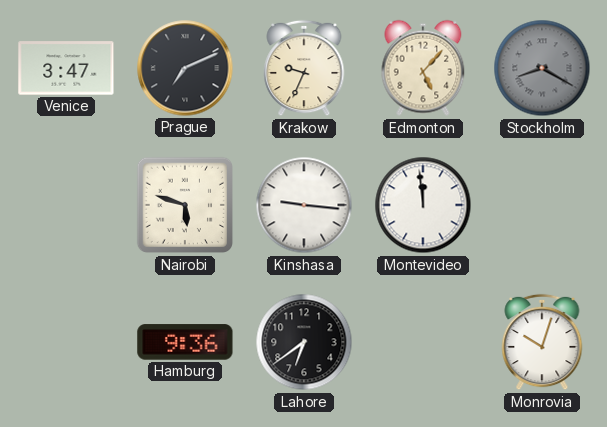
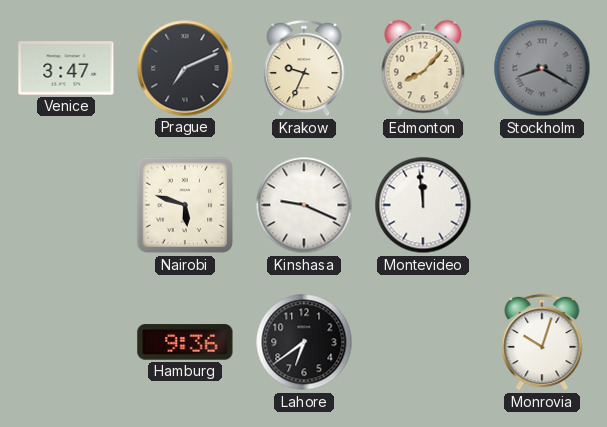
Edmonton: 5:07 -> 8:07 (423, 68)
Kinshasa: 9:16 -> 9:19 (304, 205)
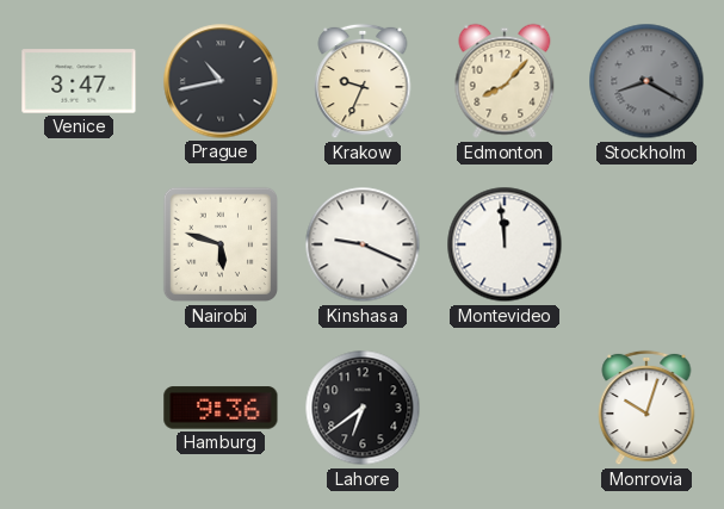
Prague: 7:11 -> 10:43 (221, 81)
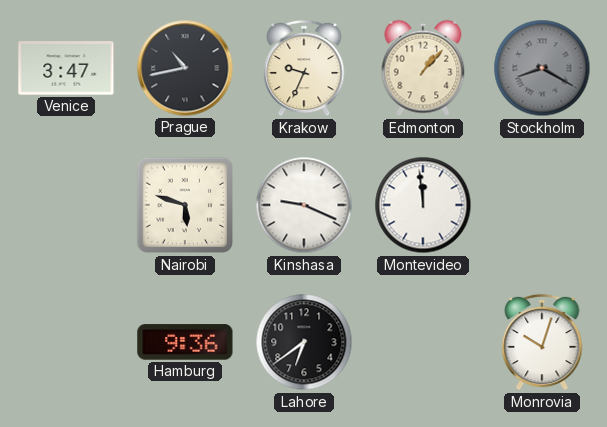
Edmonton: 8:07 -> 1:07 (423, 68)
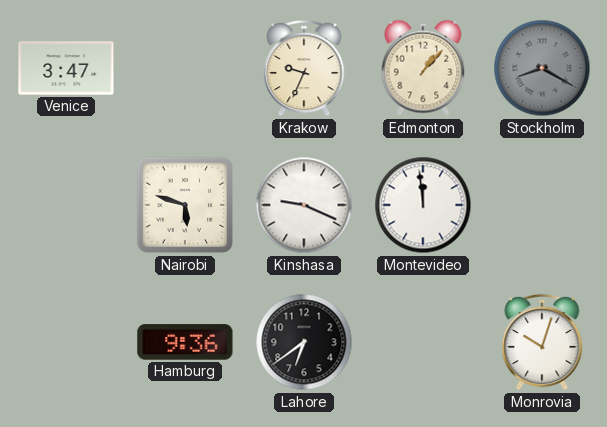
Prague: 10:43 -> none (185, 68)
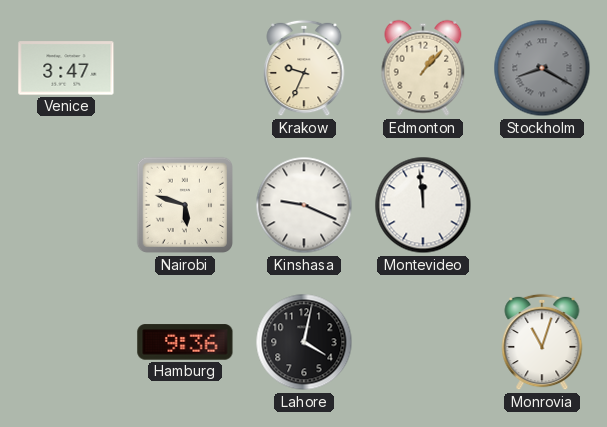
Lahore: 6:39 -> 4:02 (304, 342)
Monrovia: 10:03 -> 11:03 (542, 342)
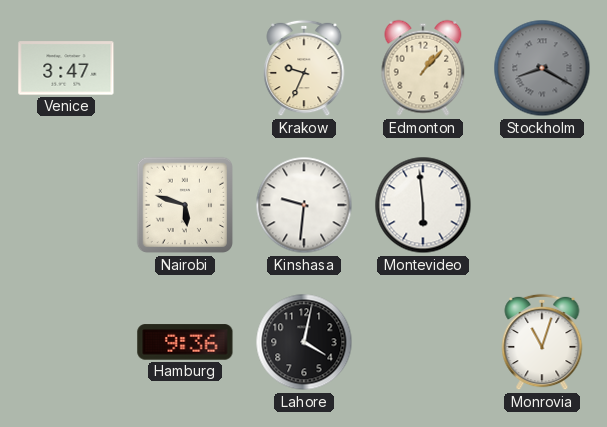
Kinshasa: 9:19 -> 9:31 (304, 205)
Montevideo: 11:59 -> 5:59 (423, 205)
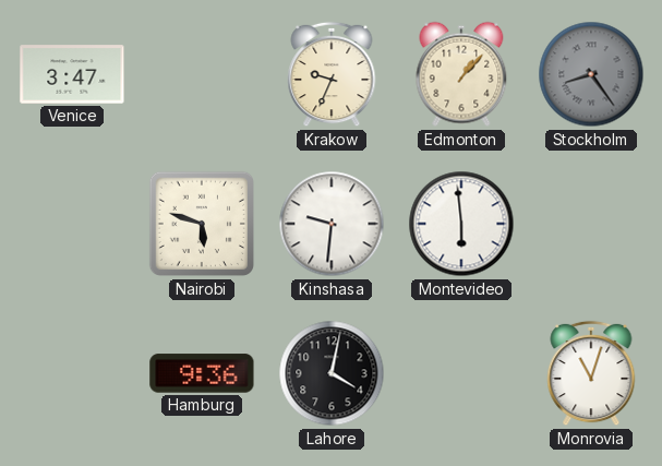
Stockholm: 8:20 -> 8:24 (591, 74)
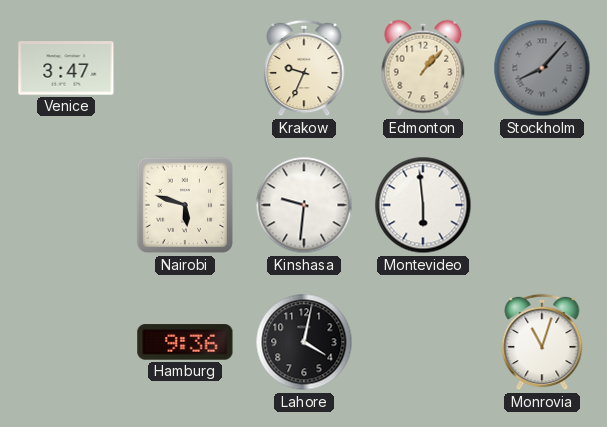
Stockholm: 8:24 -> 8:07 (542, 68)
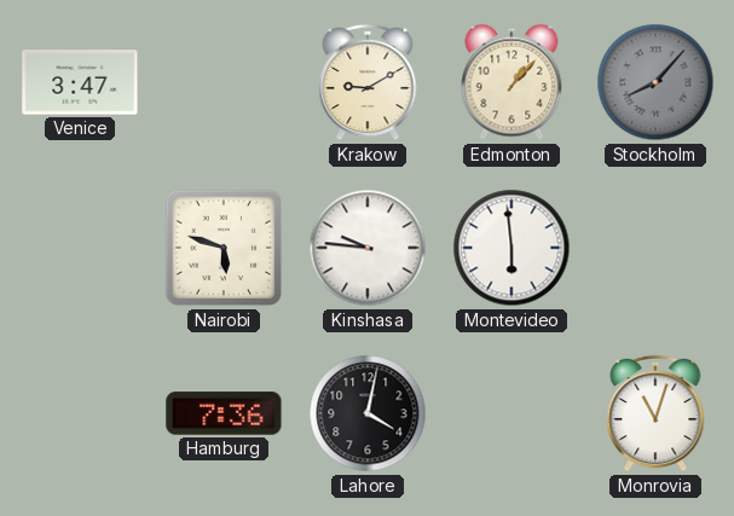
Krakow: 9:34 -> 9:10 (368, 82)
Kinshasa: 9:31 -> 9:46 (368, 248)
Hamburg: 9:36 -> 7:36 (224, 413)
